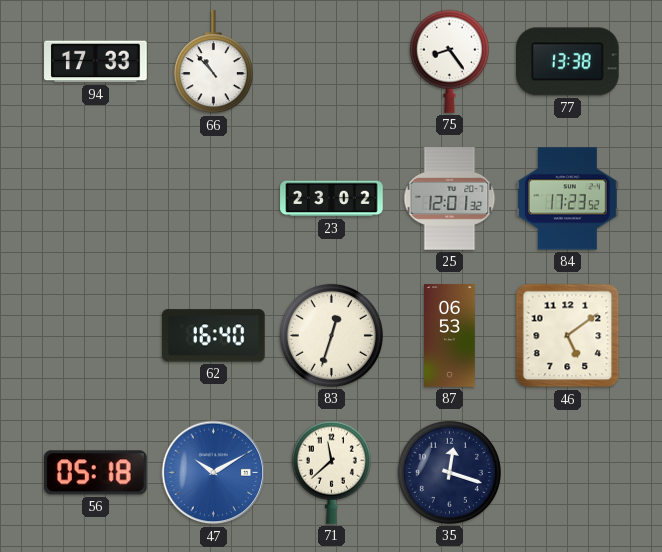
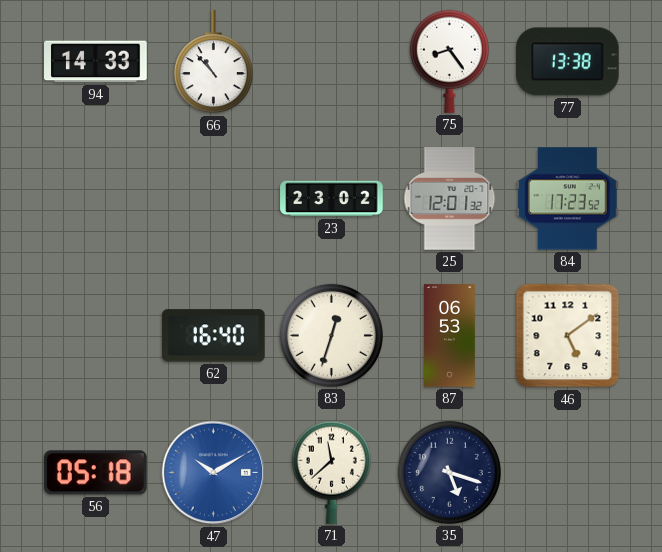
94: 17:33 -> 14:33 (96, 62)
35: 12:18 -> 5:18 (449, 472)
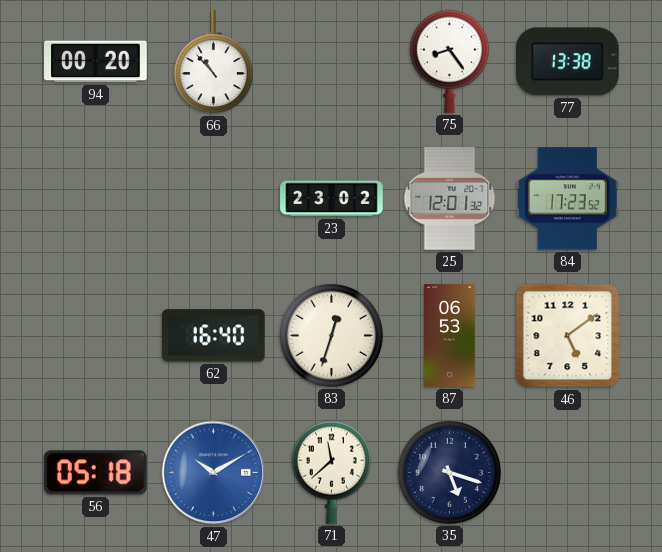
94: 14:33 -> 00:20 (96, 62)
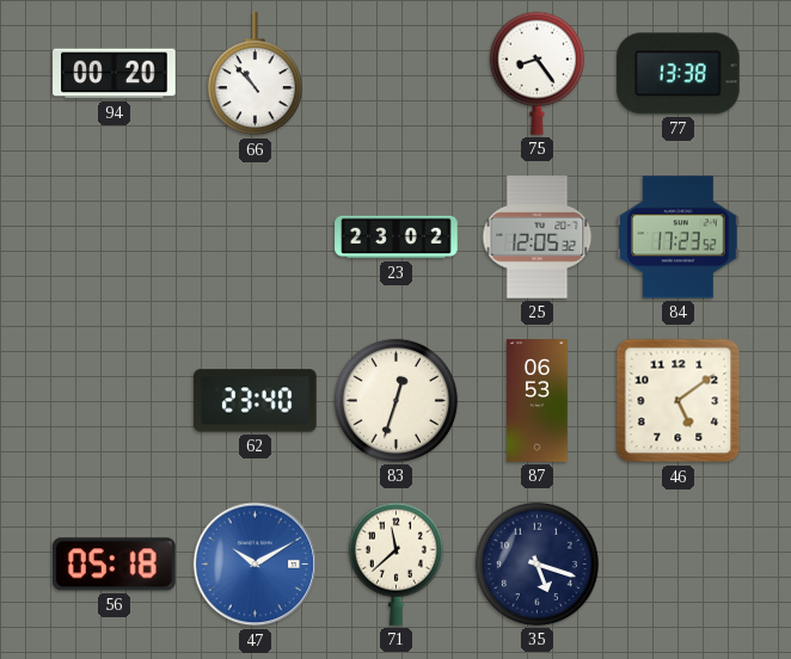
25: 12:01 -> 12:05 (538, 238)
62: 16:40 -> 23:40 (256, 401)
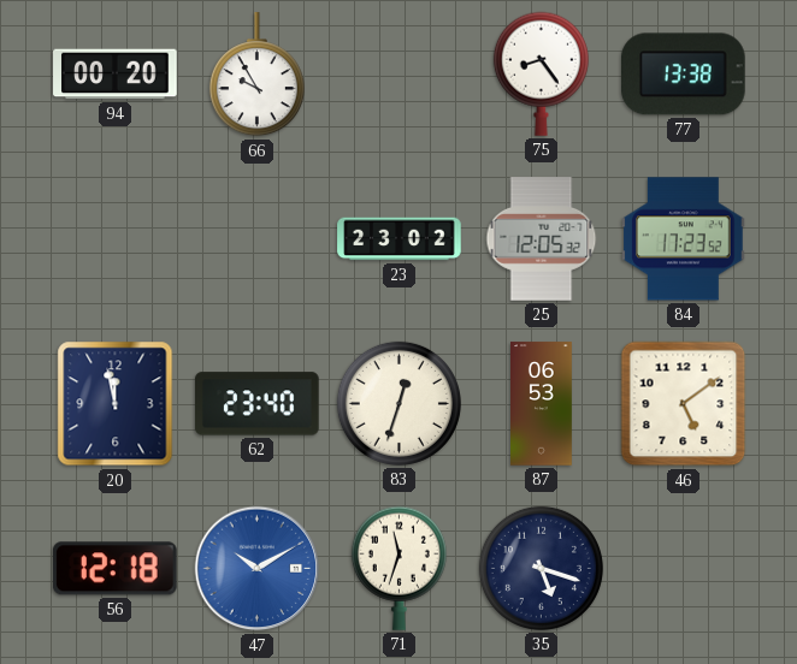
66: 10:53 -> 9:55 (256, 75)
20: none -> 11:58 (116, 404)
56: 05:18 -> 12:18 (114, 569)
71: 11:38 -> 11:33 (398, 568)
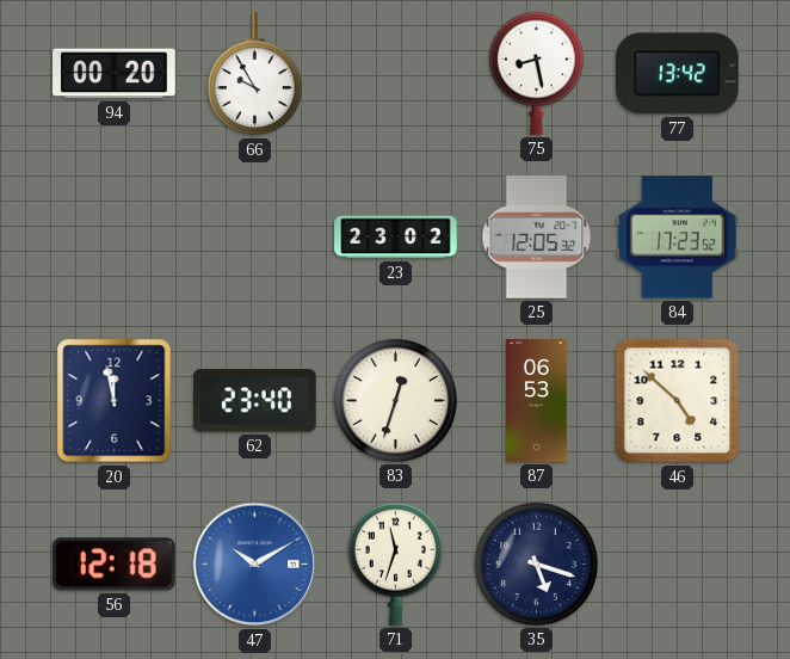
75: 8:24 -> 8:28 (536, 73)
77: 13:38 -> 13:42 (678, 74)
46: 5:09 -> 4:52 (678, 401)
